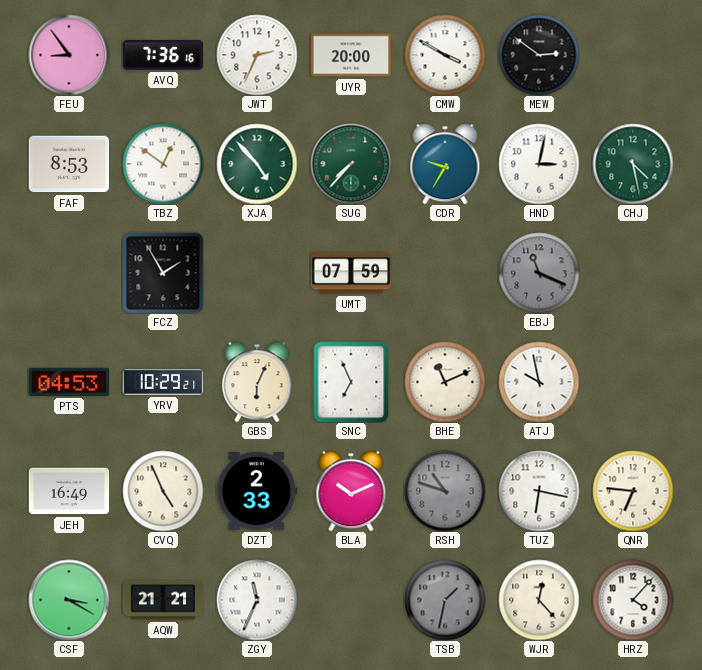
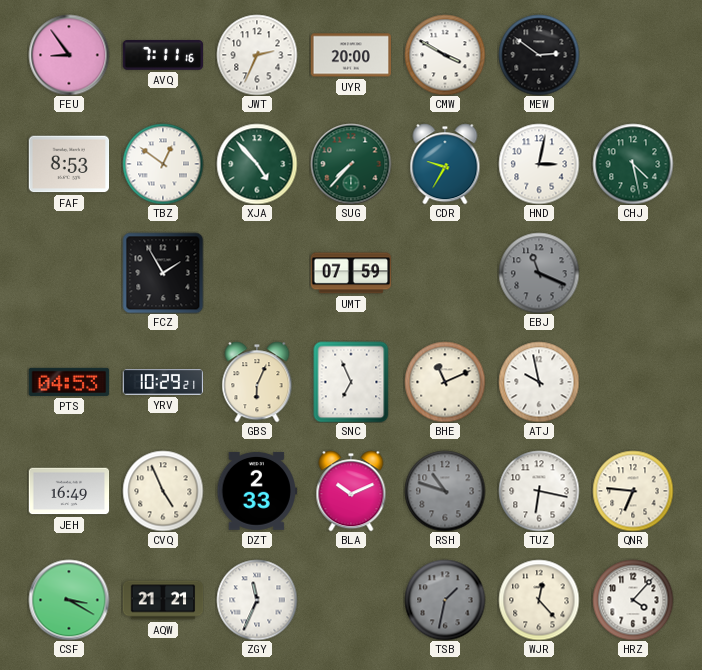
AVQ: 7:36 -> 7:11 (163, 56)
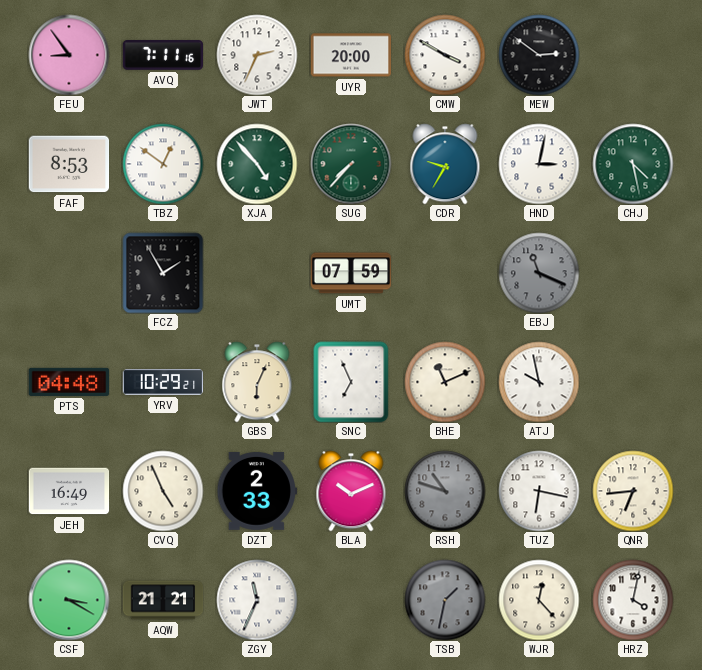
PTS: 04:53 -> 04:48 (69, 382)
QNR: 6:46 -> 6:44 (633, 491)
HRZ: 4:07 -> 4:02 (633, 600)
